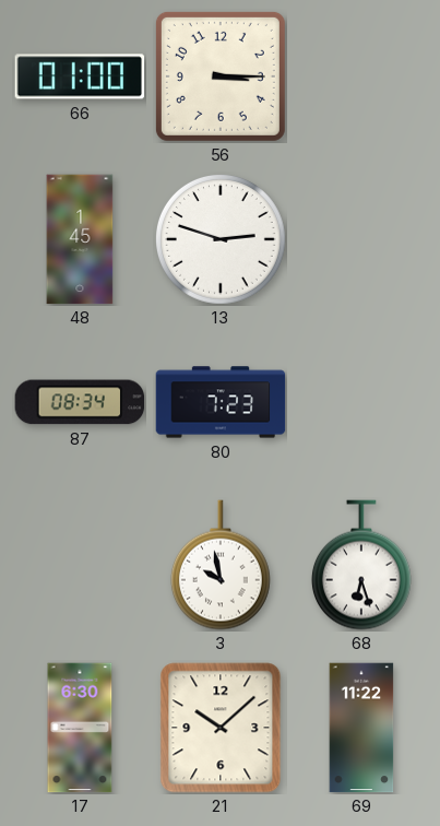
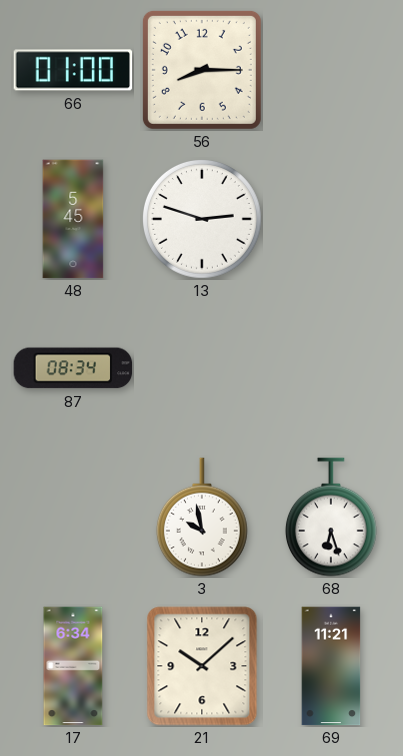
56: 3:15 -> 8:15 (202, 70)
48: 1:45 -> 5:45 (73, 219)
80: 7:23 -> none (221, 402)
17: 6:30 -> 6:34 (73, 666)
69: 11:22 -> 11:21 (331, 666)
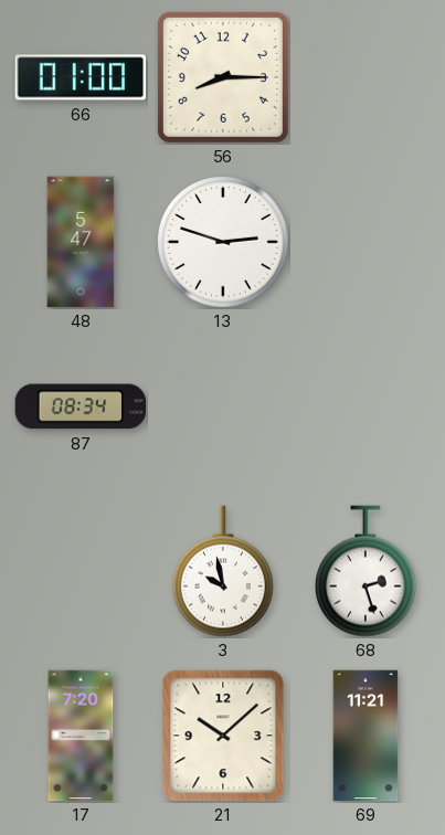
48: 5:45 -> 5:47 (81, 242)
68: 6:27 -> 2:27 (365, 571)
17: 6:34 -> 7:20 (81, 736)
